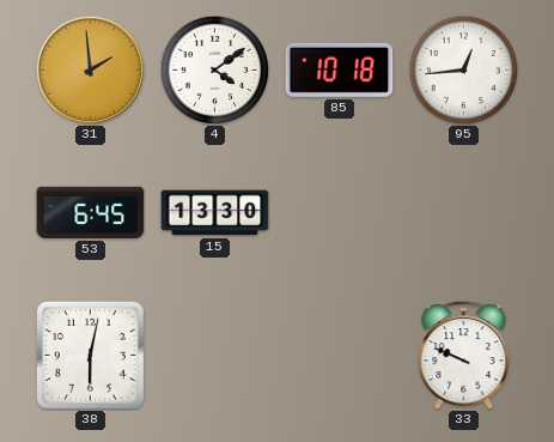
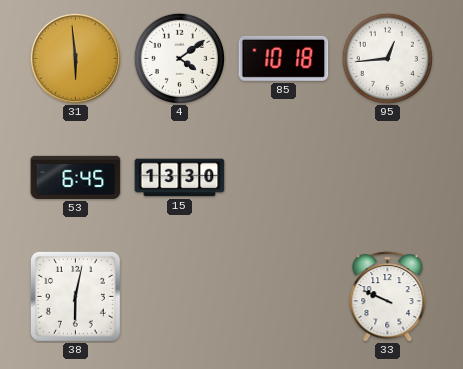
31: 1:59 -> 5:59 (75, 58)
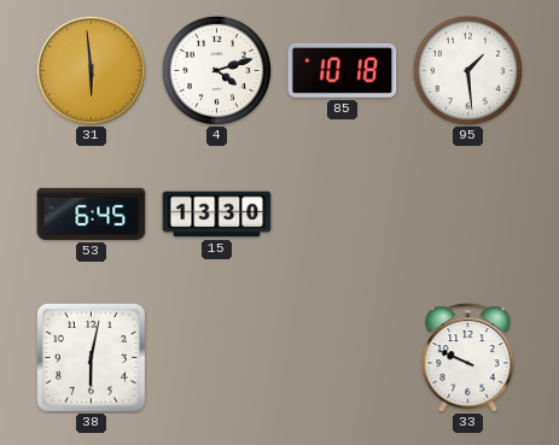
4: 4:09 -> 4:12 (216, 70)
95: 12:44 -> 1:29 (467, 70)
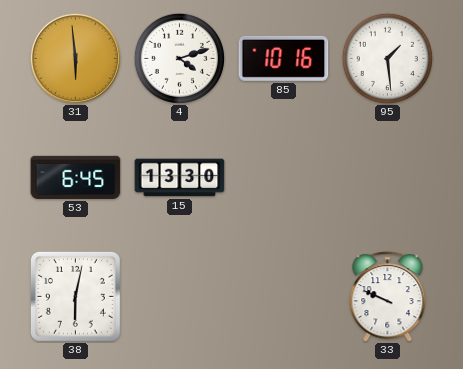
85: 10:18 -> 10:16 (284, 58)
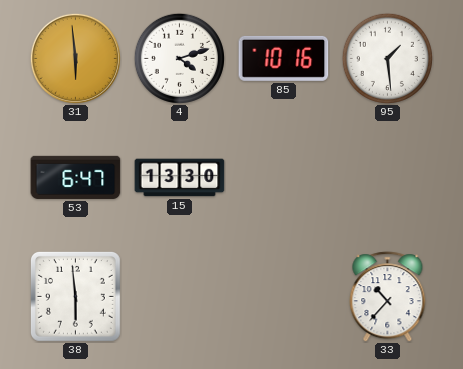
53: 6:45 -> 6:47 (76, 177)
38: 6:02 -> 5:59 (75, 296)
33: 9:49 -> 10:37 (388, 297)
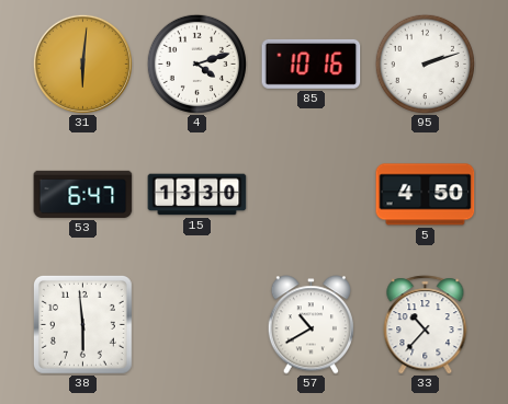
31: 5:59 -> 6:01 (82, 64)
95: 1:29 -> 2:12 (425, 64)
5: none -> 4:50 (426, 195)
57: none -> 10:40 (311, 325)
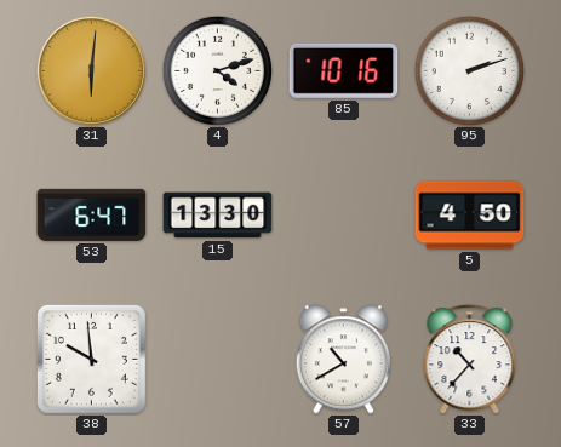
38: 5:59 -> 9:59 (91, 359)
